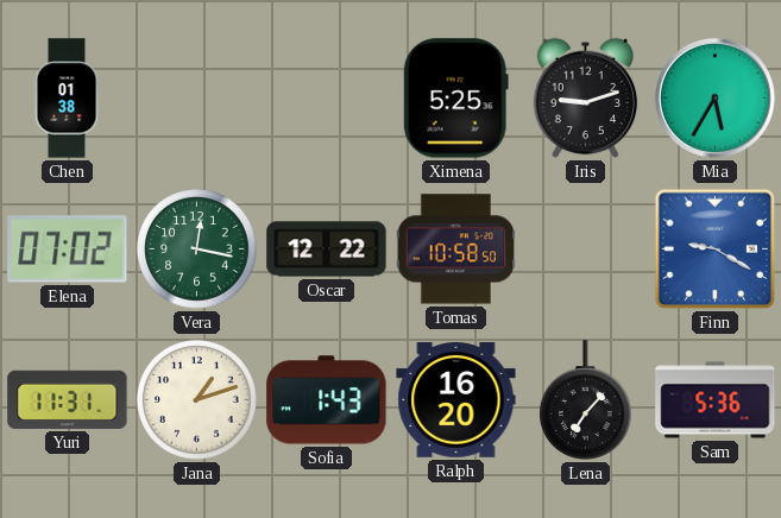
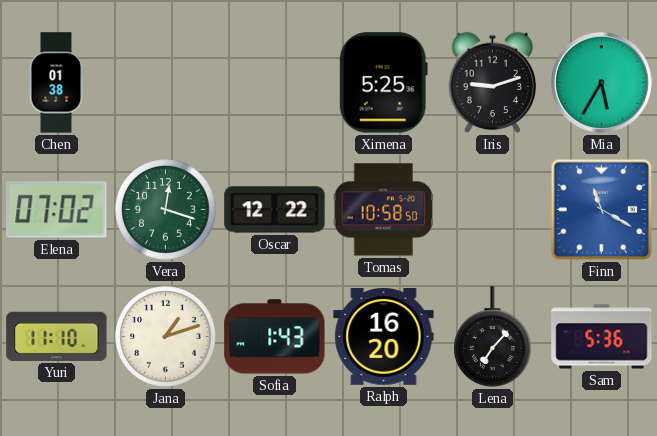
Vera: 12:17 -> 12:18 (166, 210)
Finn: 9:20 -> 11:20 (602, 210)
Yuri: 11:31 -> 11:10 (57, 336)
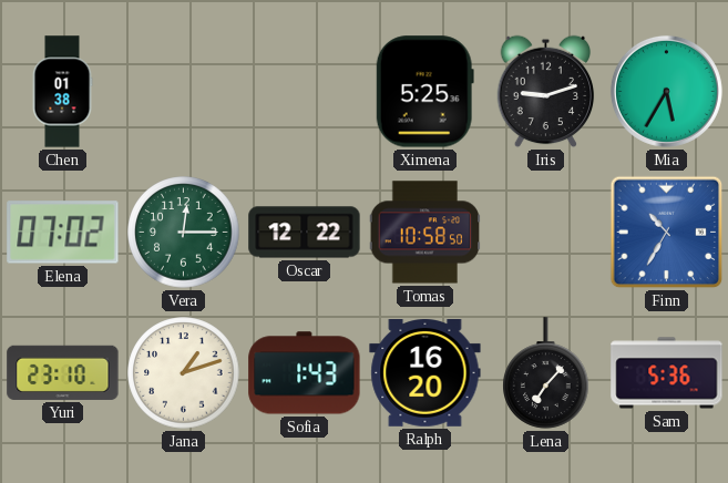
Vera: 12:18 -> 12:15 (184, 233)
Finn: 11:20 -> 10:35 (667, 233)
Yuri: 11:10 -> 23:10 (63, 372)
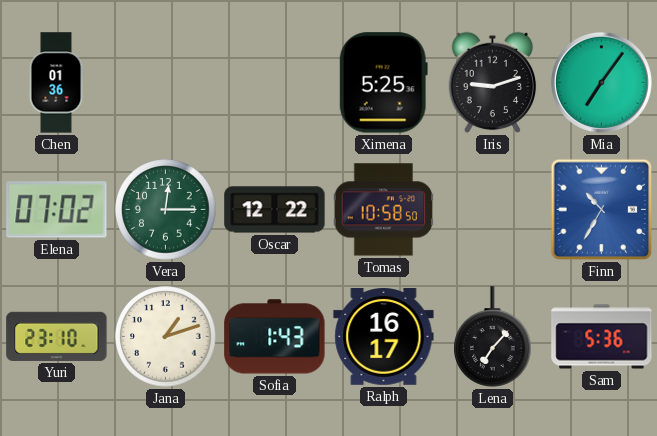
Chen: 01:38 -> 01:36 (56, 83)
Mia: 5:35 -> 7:06 (601, 82)
Ralph: 16:20 -> 16:17 (384, 337)
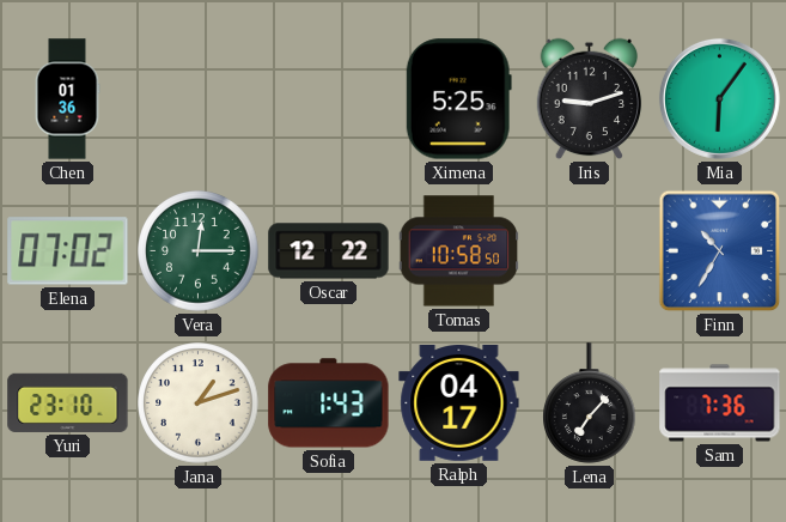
Mia: 7:06 -> 6:06 (719, 98)
Ralph: 16:17 -> 04:17 (459, 403)
Sam: 5:36 -> 7:36 (720, 403)
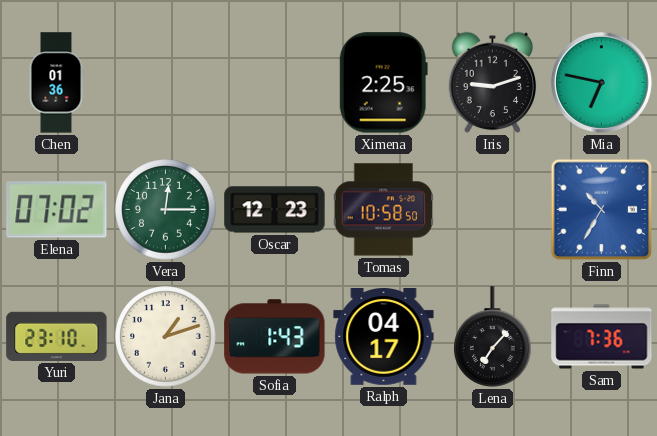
Ximena: 5:25 -> 2:25 (383, 83)
Mia: 6:06 -> 6:47 (601, 82)
Oscar: 12:22 -> 12:23 (275, 210)
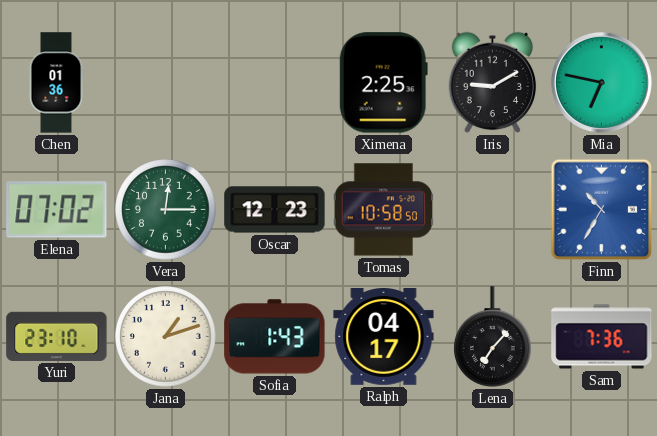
Iris: 9:12 -> 9:10 (493, 83)
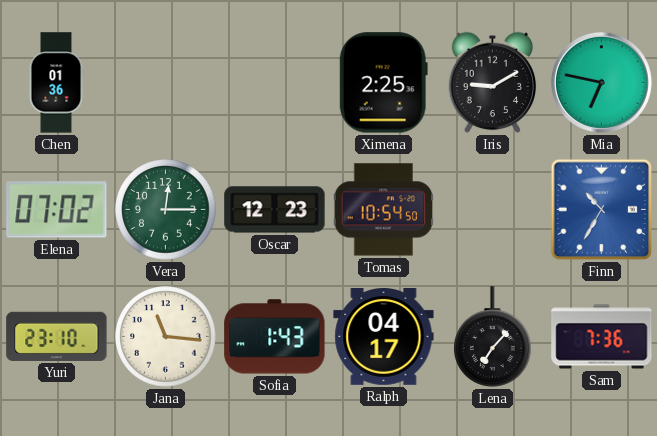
Tomas: 10:58 -> 10:54 (384, 210)
Jana: 1:12 -> 11:16 (166, 337)
